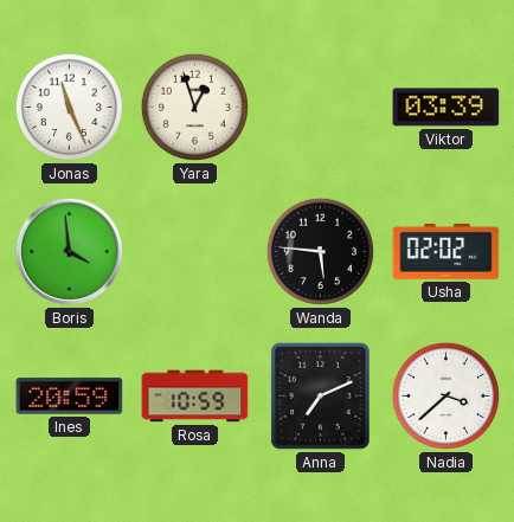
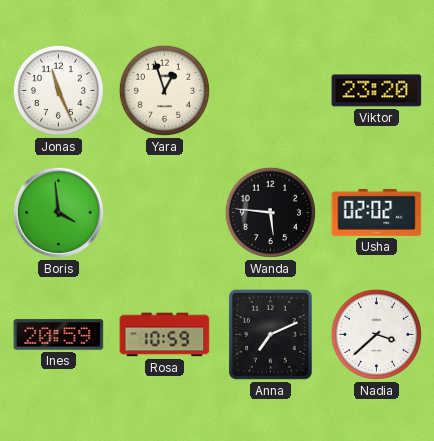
Viktor: 03:39 -> 23:20 (377, 91)
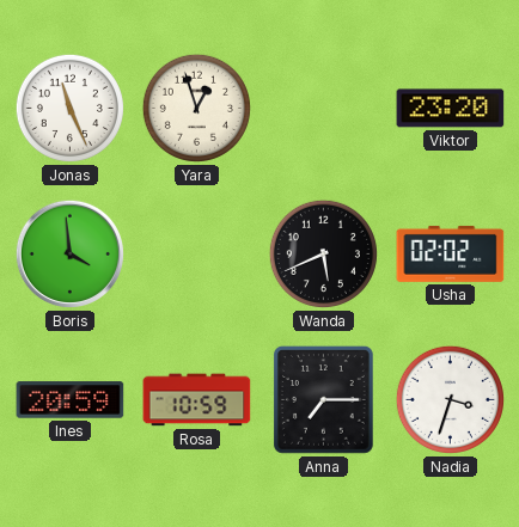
Wanda: 5:46 -> 5:41 (323, 253)
Anna: 7:11 -> 7:15 (323, 400)
Nadia: 3:38 -> 3:33 (450, 399)
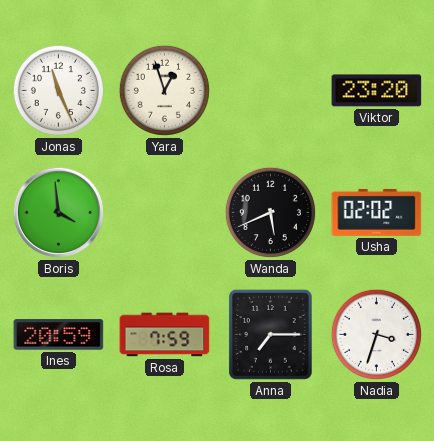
Rosa: 10:59 -> 7:59 (165, 335)
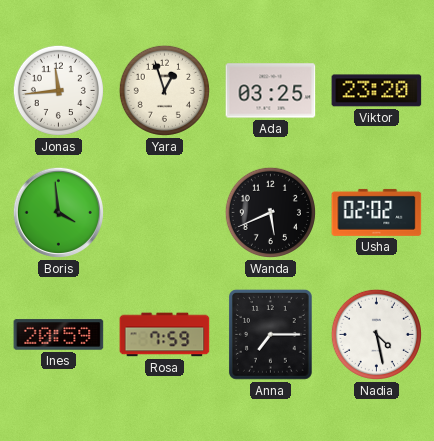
Jonas: 11:26 -> 11:44 (58, 90)
Ada: none -> 03:25 (271, 91)
Nadia: 3:33 -> 4:28 (376, 334)
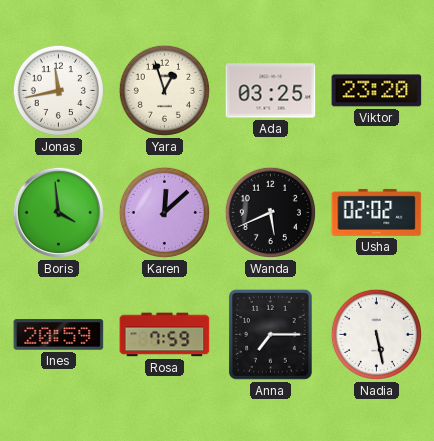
Jonas: 11:44 -> 11:43 (58, 90)
Karen: none -> 12:08 (164, 212)
Nadia: 4:28 -> 5:28 (376, 334)
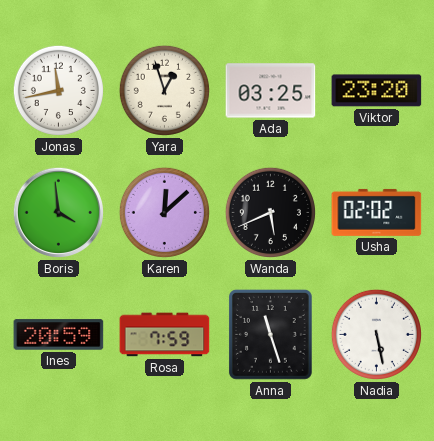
Anna: 7:15 -> 11:27 (270, 335)
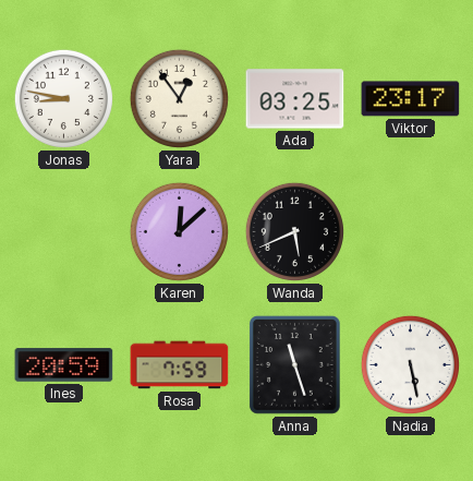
Jonas: 11:43 -> 8:47 (63, 98)
Yara: 12:57 -> 12:54 (179, 98)
Viktor: 23:20 -> 23:17 (411, 99)
Boris: 3:59 -> none (58, 212)
Usha: 02:02 -> none (377, 212)
